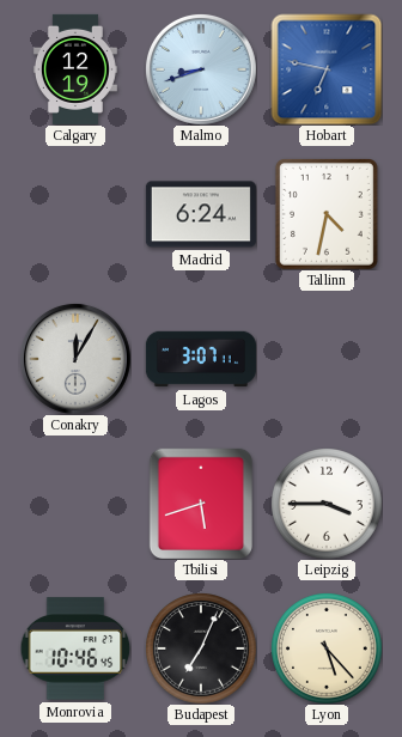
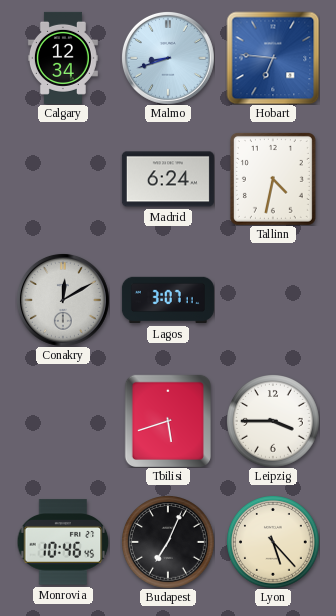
Calgary: 12:19 -> 12:34 (63, 58)
Hobart: 6:47 -> 6:46 (273, 58)
Conakry: 12:05 -> 12:10 (63, 300)
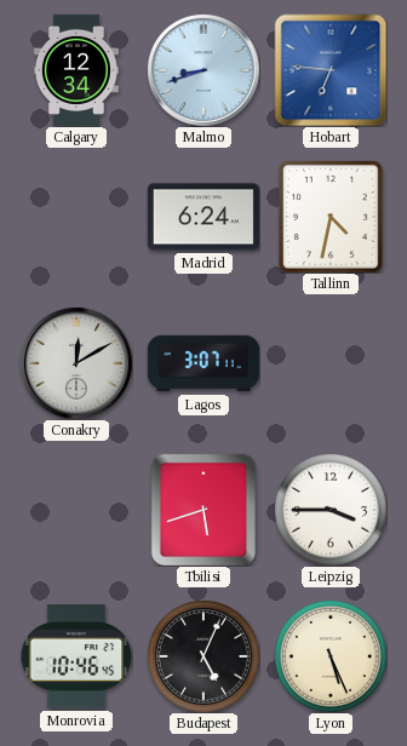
Budapest: 7:04 -> 5:04 (203, 656)
Lyon: 5:23 -> 5:26 (331, 656)
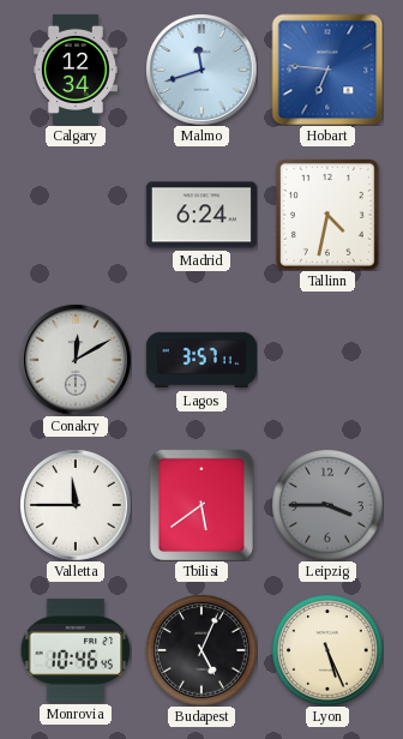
Malmo: 8:42 -> 11:42 (201, 70)
Lagos: 3:07 -> 3:57 (201, 360)
Valletta: none -> 11:45 (76, 505)
Tbilisi: 5:42 -> 5:39 (201, 505)
Leipzig dial: white -> grey (327, 505)
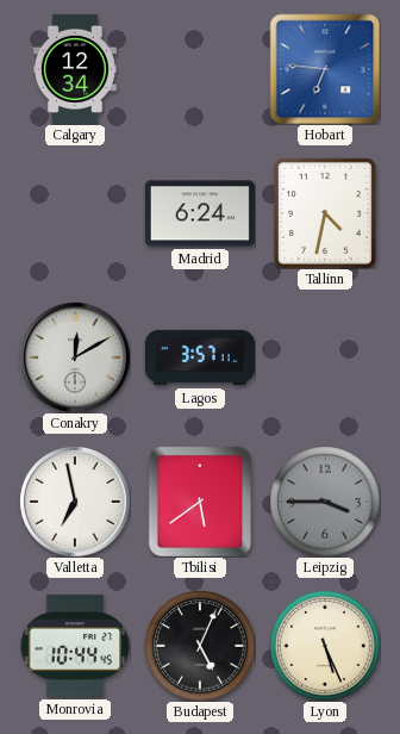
Malmo: 11:42 -> none (201, 70)
Valletta: 11:45 -> 6:58 (75, 502)
Monrovia: 10:46 -> 10:44 (75, 646)
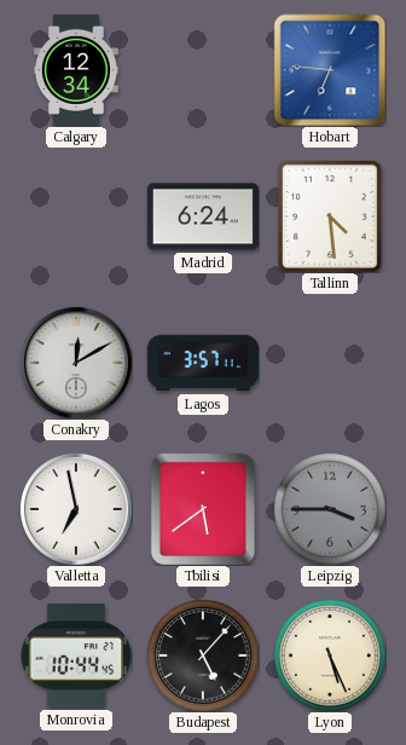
Tallinn: 4:32 -> 4:29 (330, 216)
Budapest: 5:04 -> 5:07 (203, 656)
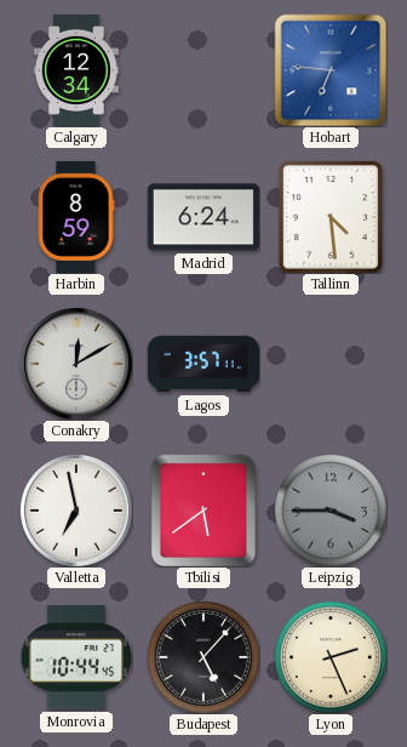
Harbin: none -> 8:59 (76, 217)
Lyon: 5:26 -> 2:26 (331, 657)
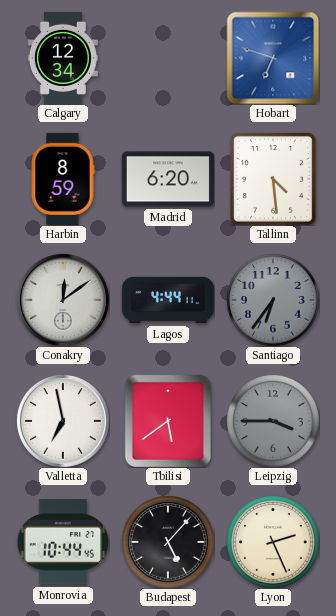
Hobart: 6:46 -> 6:48 (273, 58)
Madrid: 6:24 -> 6:20 (168, 179)
Conakry: 12:10 -> 12:09 (63, 300)
Lagos: 3:57 -> 4:44 (168, 300)
Santiago: none -> 6:36 (273, 300)
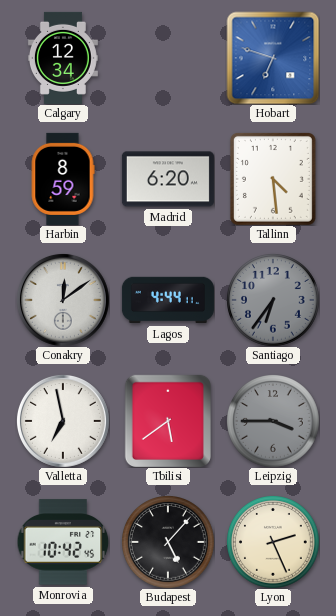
Monrovia: 10:44 -> 10:42 (63, 542)
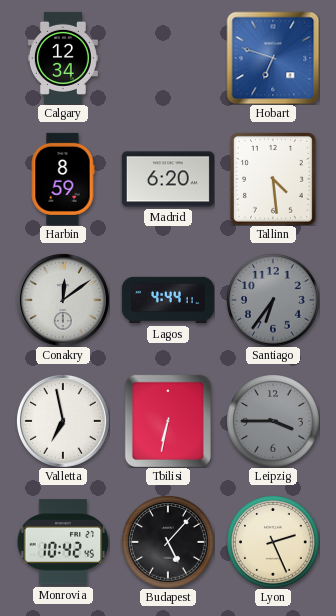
Tbilisi: 5:39 -> 6:32 (168, 421)
